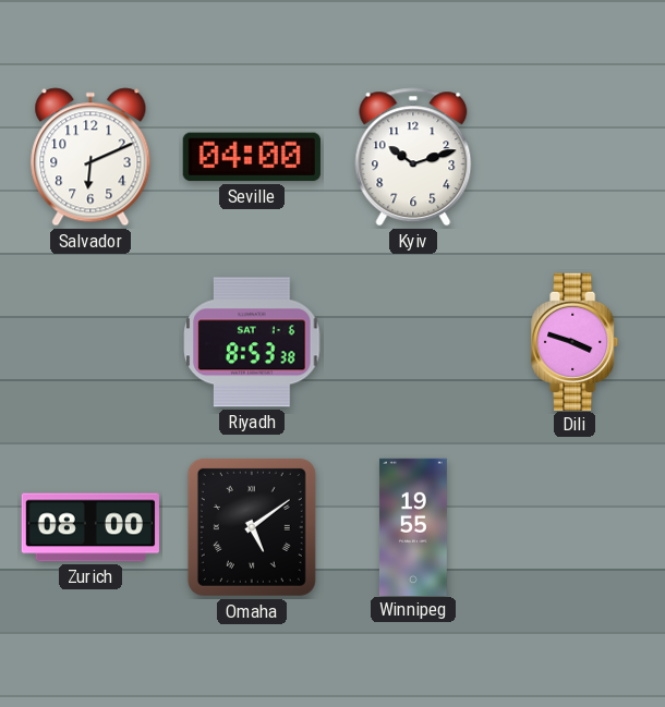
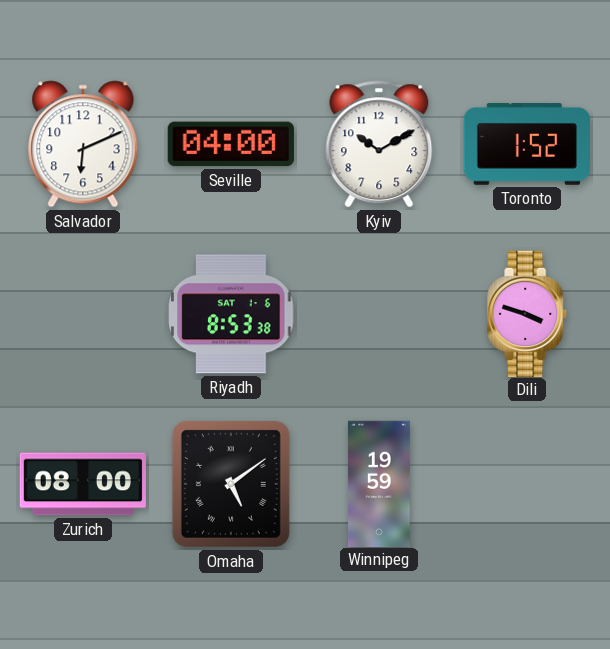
Kyiv: 10:12 -> 10:10 (379, 144)
Toronto: none -> 1:52 (526, 145)
Winnipeg: 19:55 -> 19:59 (379, 483)
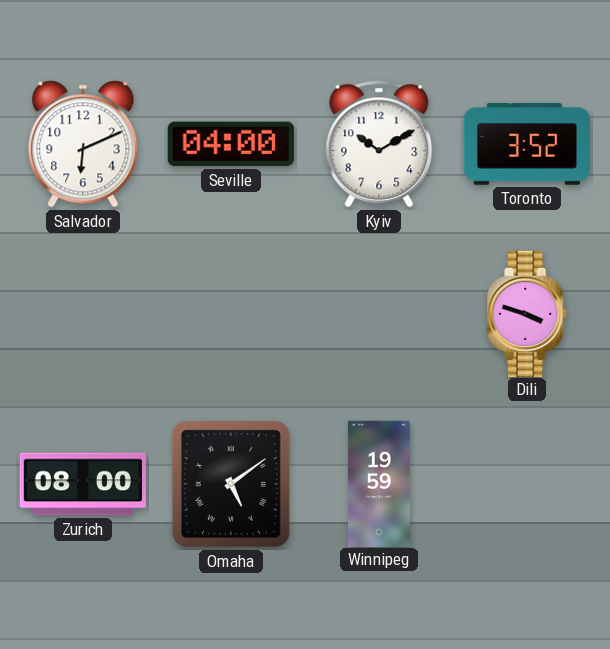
Toronto: 1:52 -> 3:52 (526, 145)
Riyadh: 8:53 -> none (231, 314)
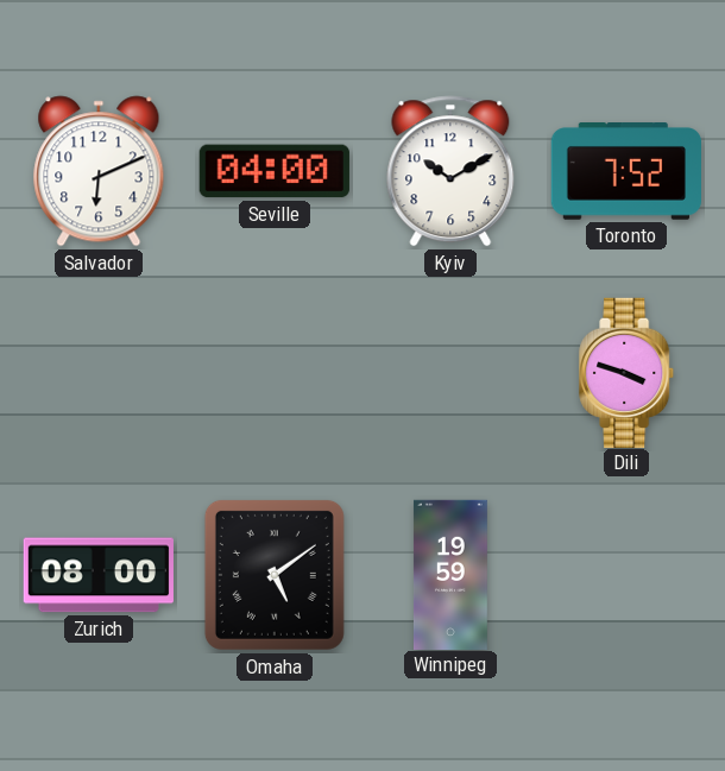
Toronto: 3:52 -> 7:52 (625, 172)
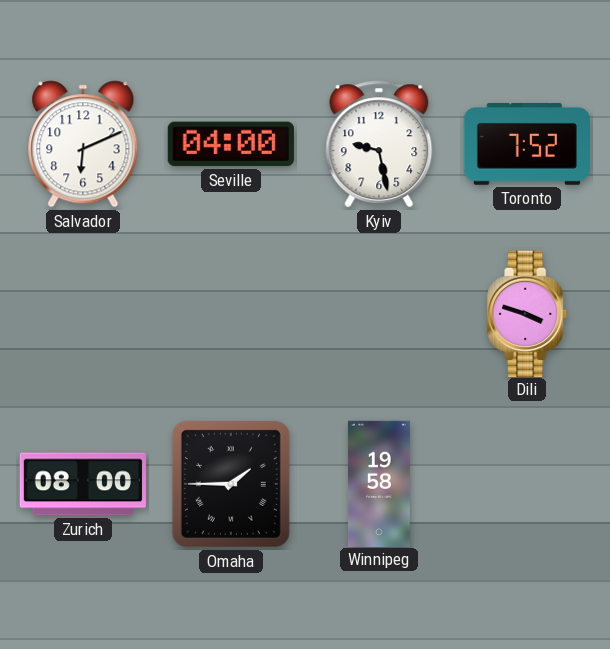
Kyiv: 10:10 -> 9:28 (379, 144)
Omaha: 5:09 -> 1:45 (231, 484)
Winnipeg: 19:59 -> 19:58 (379, 483)
